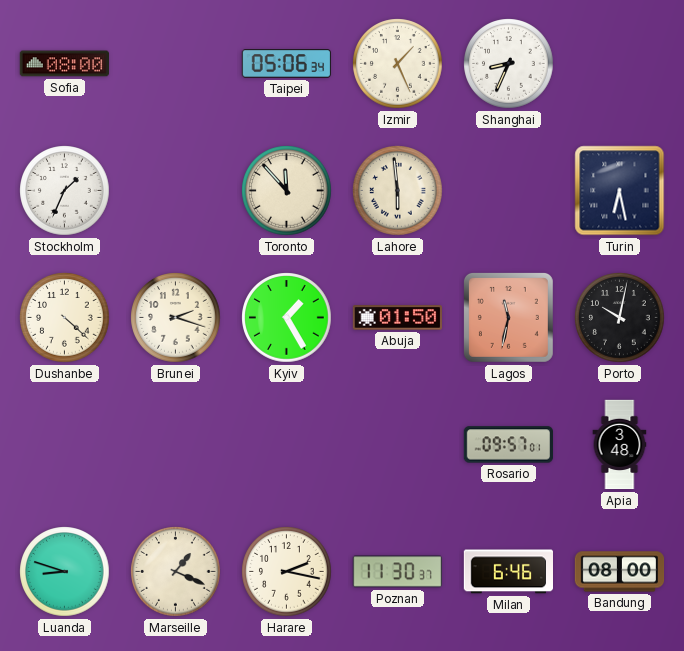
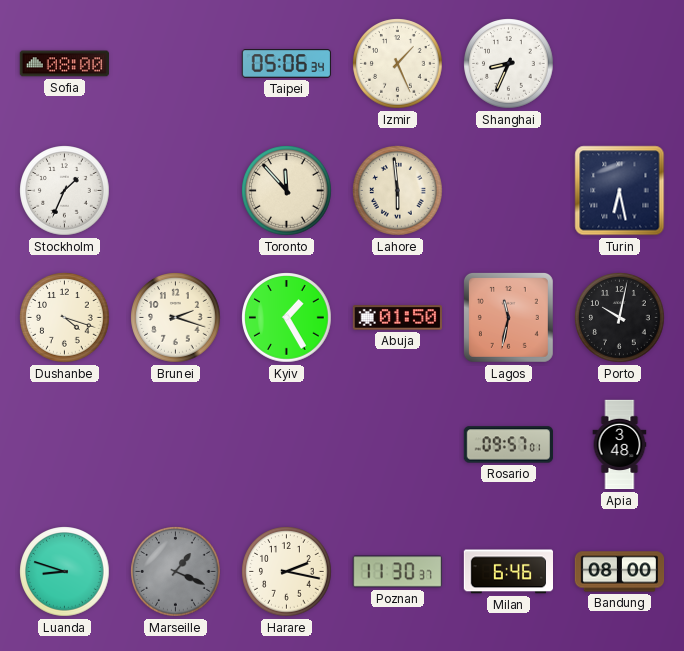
Dushanbe: 4:22 -> 4:18 (65, 318)
Marseille dial: cream -> grey (176, 572)
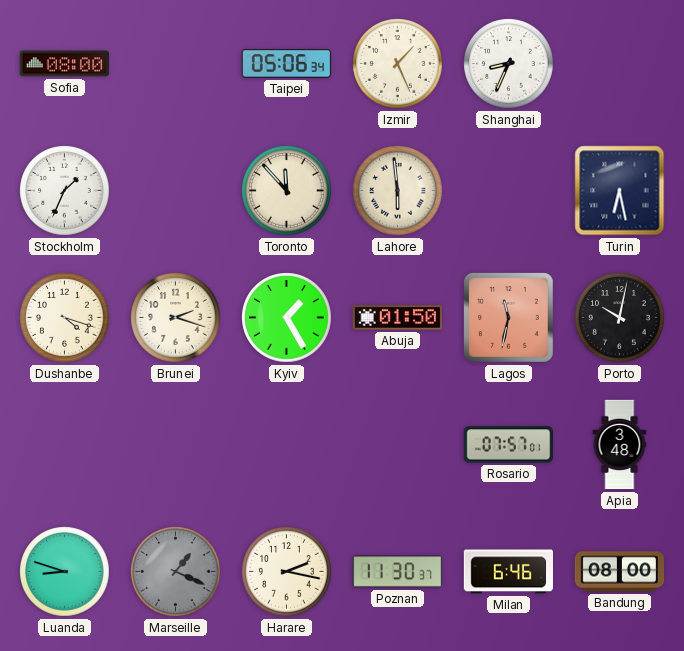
Rosario: 09:57 -> 07:57 (508, 445)
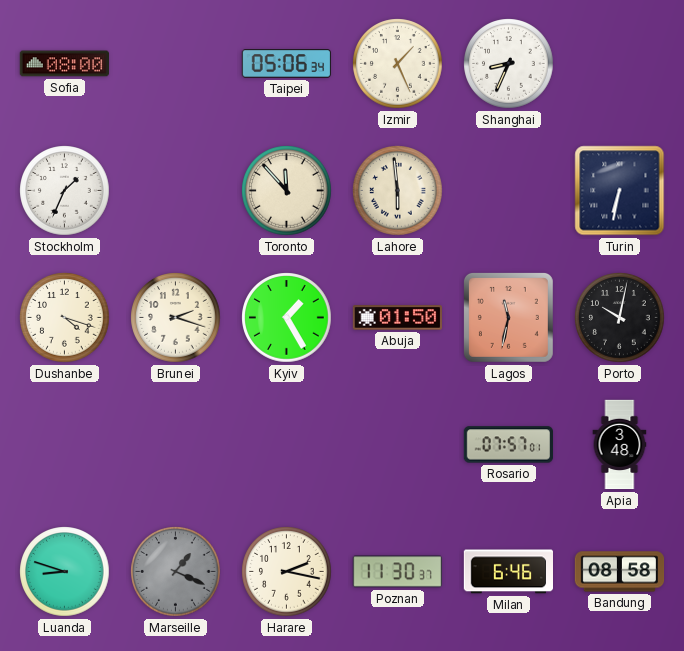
Turin: 6:28 -> 6:32 (620, 191)
Bandung: 08:00 -> 08:58 (620, 572)
